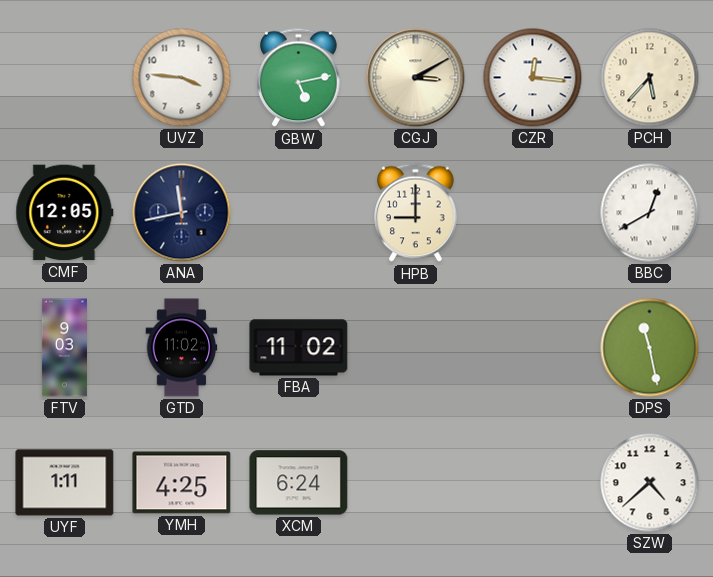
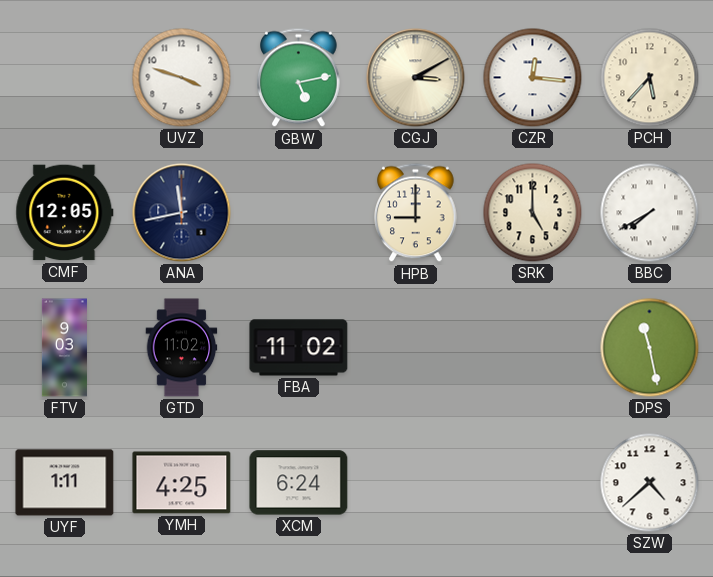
UVZ: 3:46 -> 3:48 (182, 78)
SRK: none -> 5:00 (533, 213)
BBC: 12:40 -> 7:40 (650, 213)
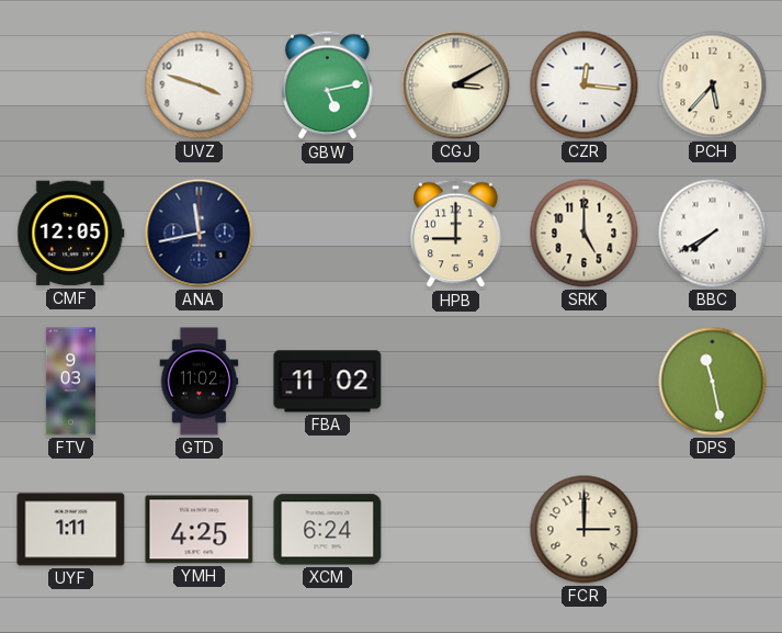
FCR: none -> 3:00 (585, 530)
SZW: 4:38 -> none (650, 483)
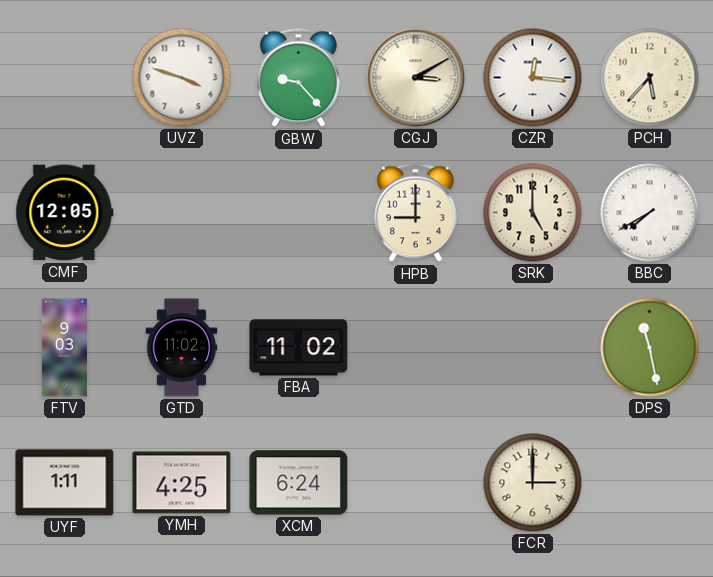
GBW: 5:13 -> 9:23 (299, 78)
ANA: 11:43 -> none (200, 234)
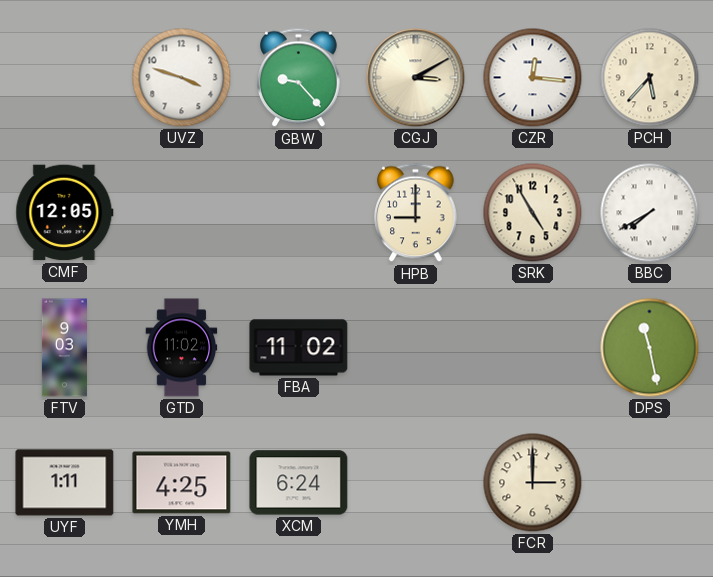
SRK: 5:00 -> 4:55 (533, 213)
